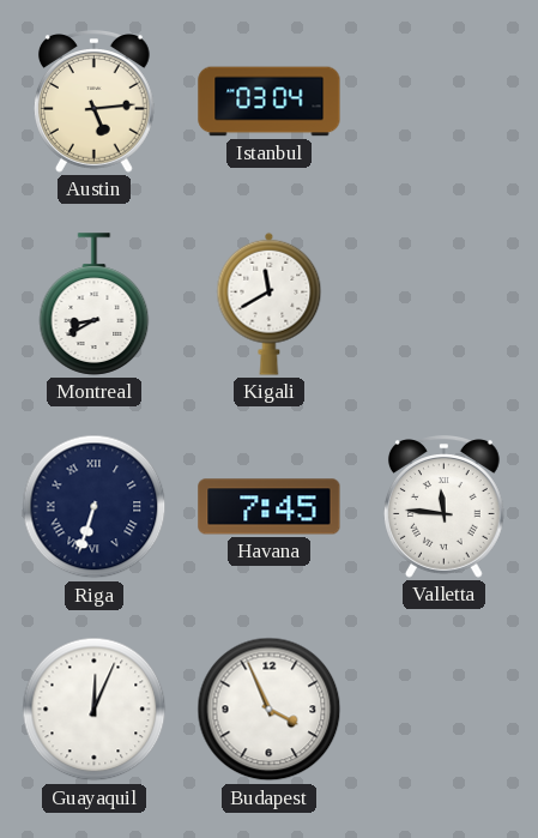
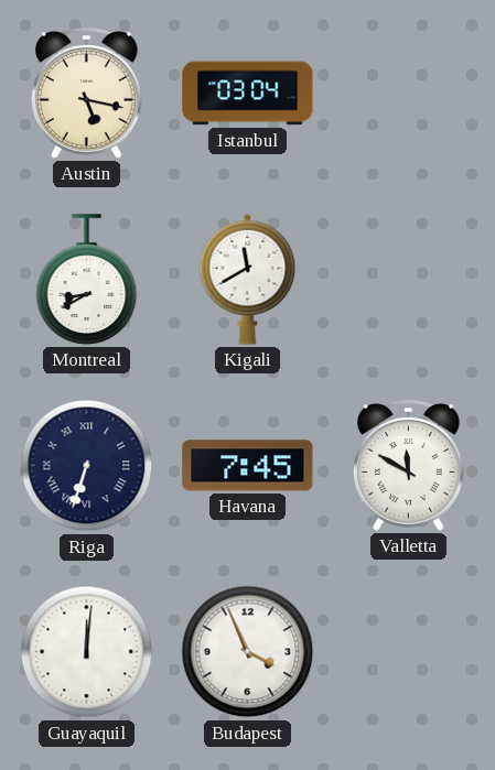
Austin: 5:14 -> 5:17 (86, 94)
Valletta: 11:46 -> 11:50 (408, 466)
Guayaquil: 12:04 -> 12:01 (87, 652)
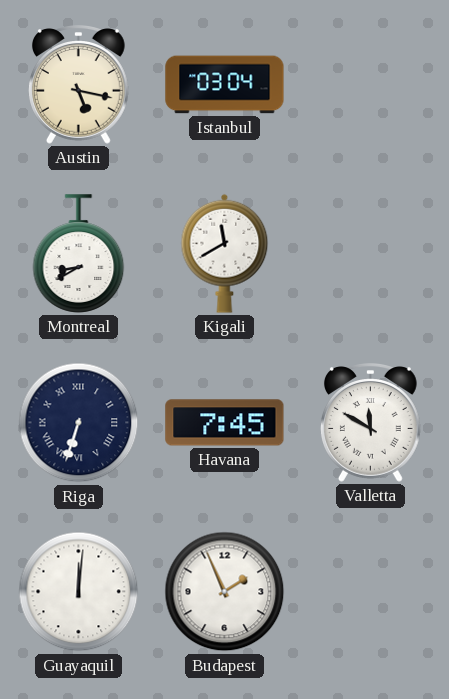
Budapest: 3:56 -> 1:56 (225, 592)
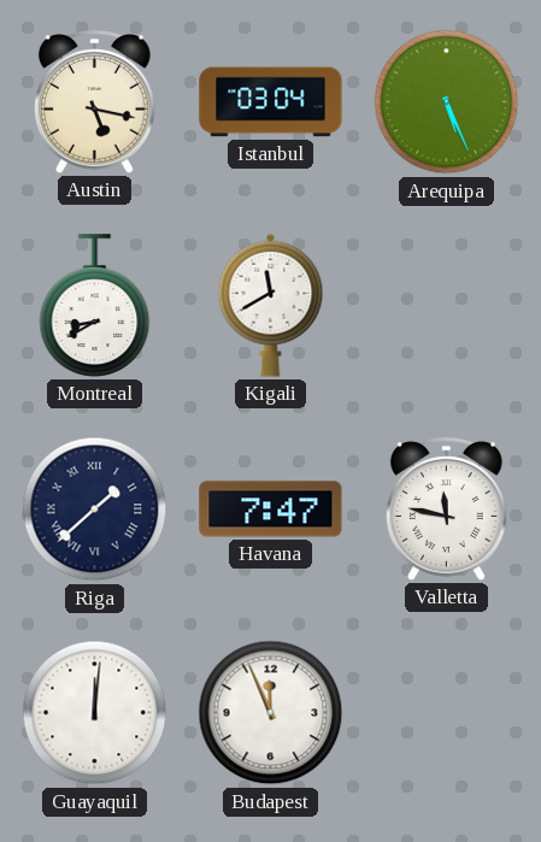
Arequipa: none -> 5:26 (447, 102)
Riga: 6:33 -> 1:38 (95, 510)
Havana: 7:45 -> 7:47 (271, 510)
Valletta: 11:50 -> 11:47 (446, 510)
Budapest: 1:56 -> 11:56 (271, 713)
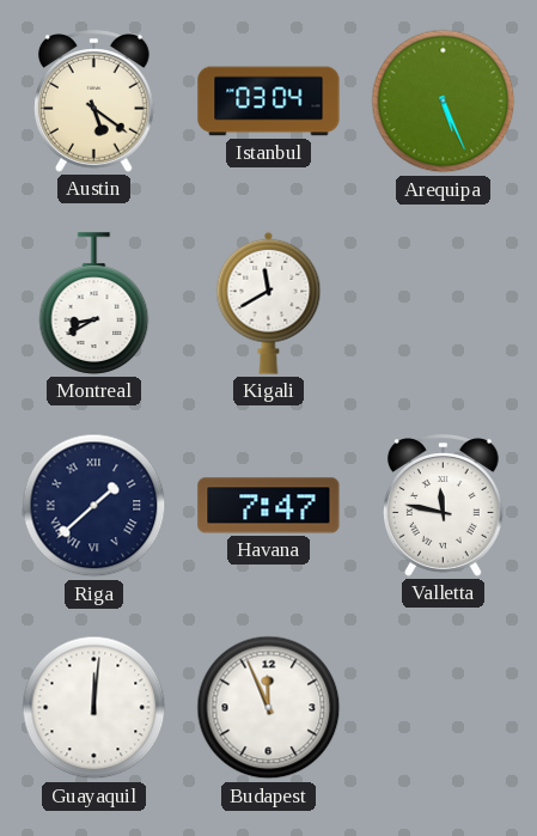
Austin: 5:17 -> 5:21 (93, 102)
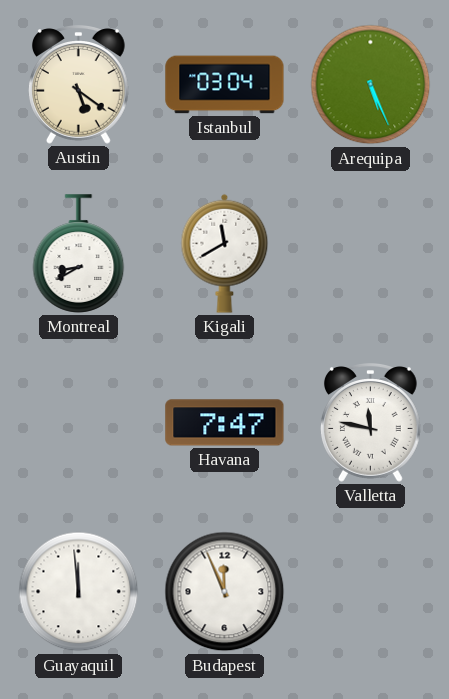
Riga: 1:38 -> none (94, 506)
Guayaquil: 12:01 -> 11:59 (79, 592)
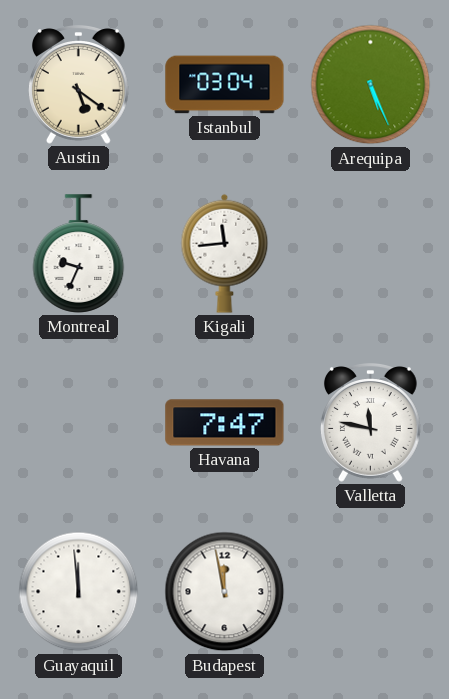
Montreal: 8:40 -> 9:34 (79, 254)
Kigali: 11:40 -> 11:44 (225, 253)
Budapest: 11:56 -> 11:58 (225, 592)
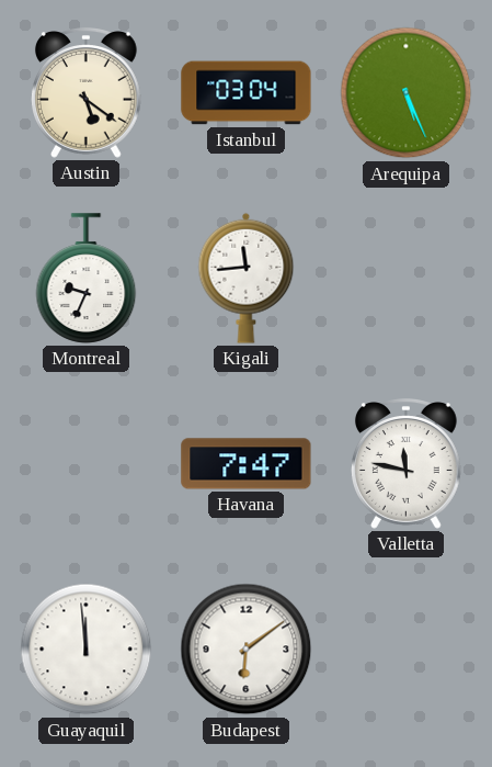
Budapest: 11:58 -> 6:09 (247, 650)
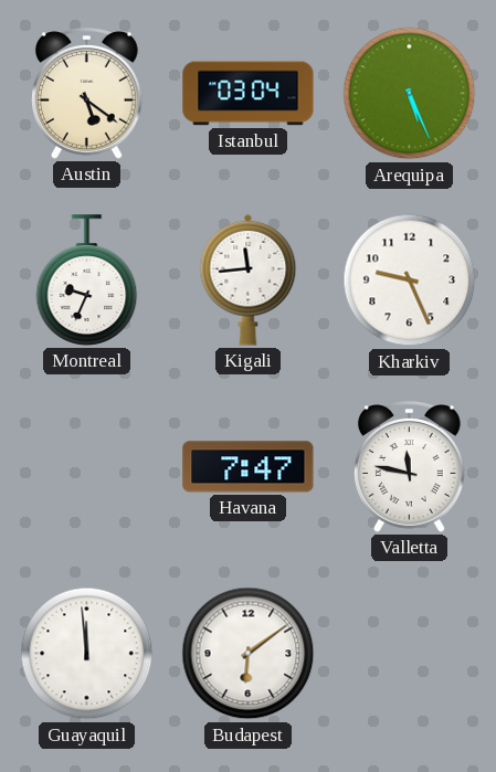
Kharkiv: none -> 9:26 (410, 281)
